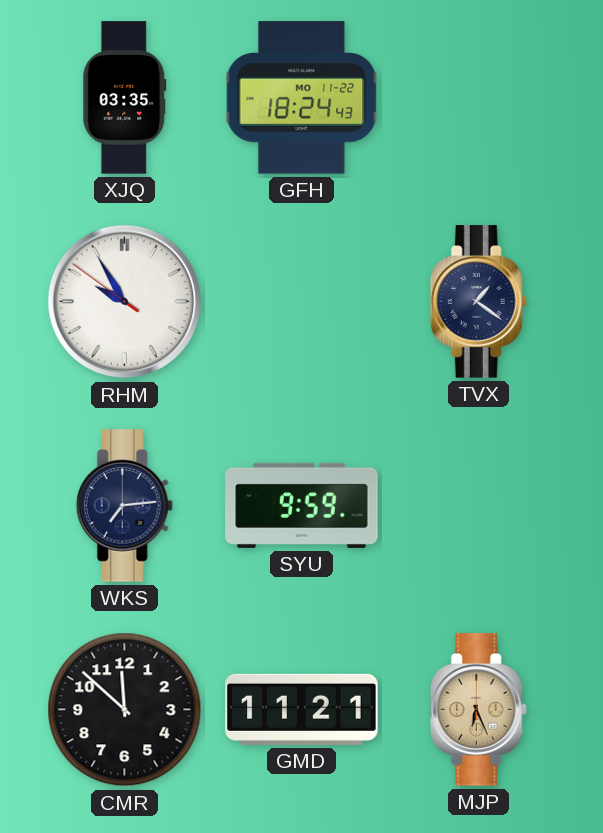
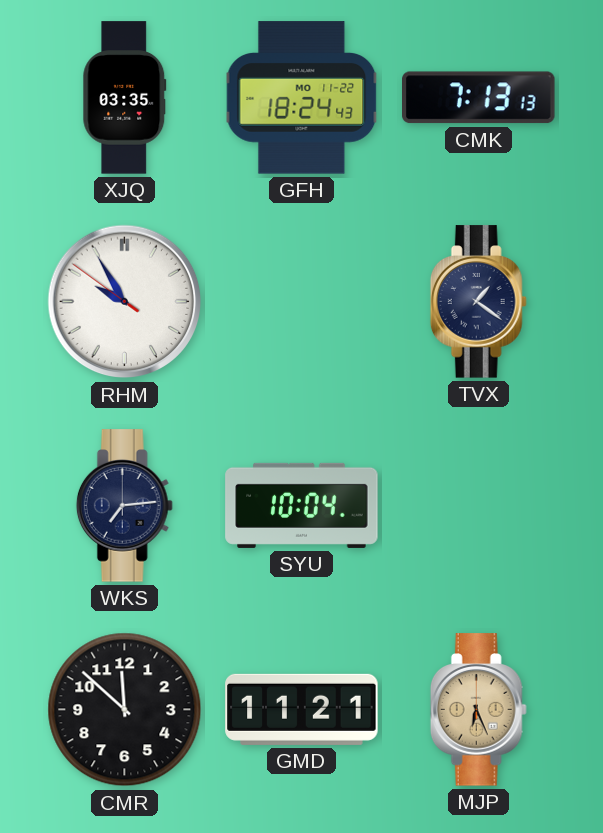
CMK: none -> 7:13 (479, 98)
SYU: 9:59 -> 10:04 (302, 505)
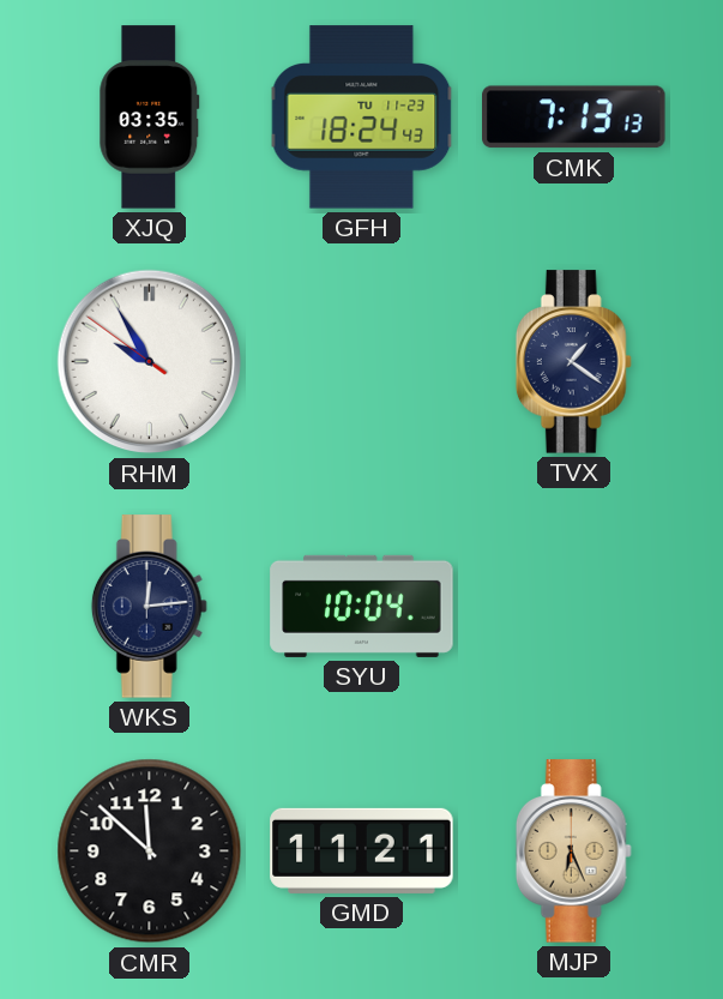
GFH date: MO 11-22 -> TU 11-23 (362, 118)
WKS: 7:14 -> 12:14 (149, 607)
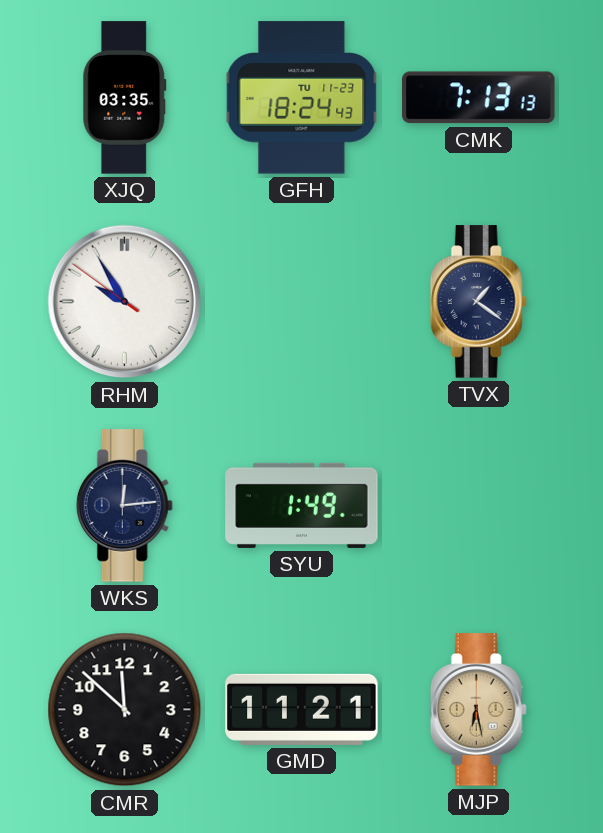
SYU: 10:04 -> 1:49 (302, 505)
MJP: 6:26 -> 6:28 (478, 710)
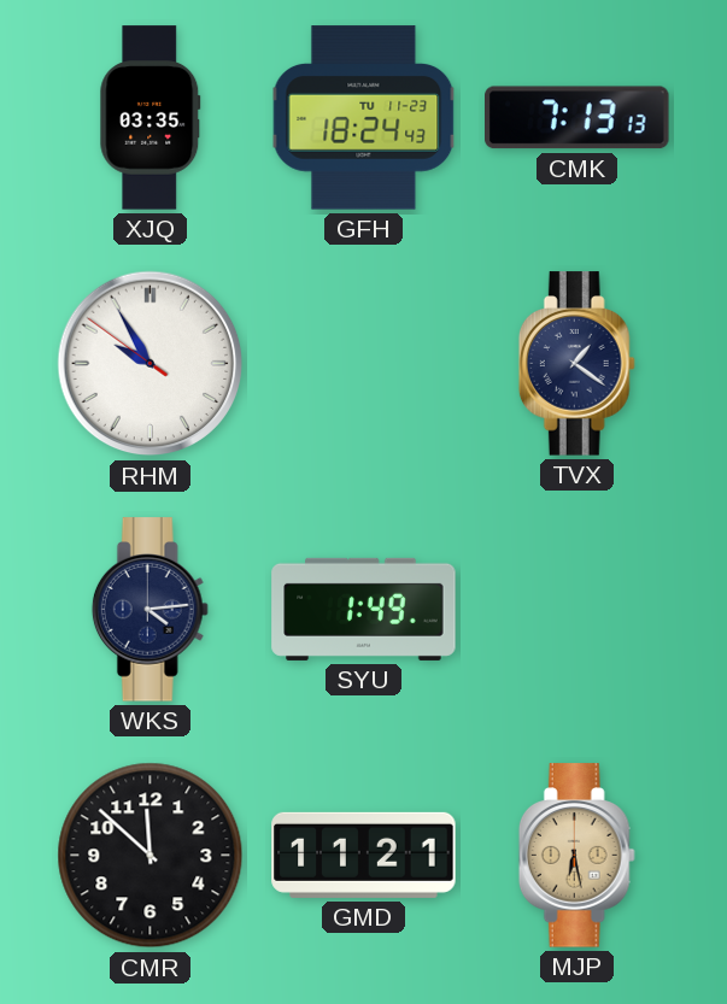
WKS: 12:14 -> 4:14 (149, 610)
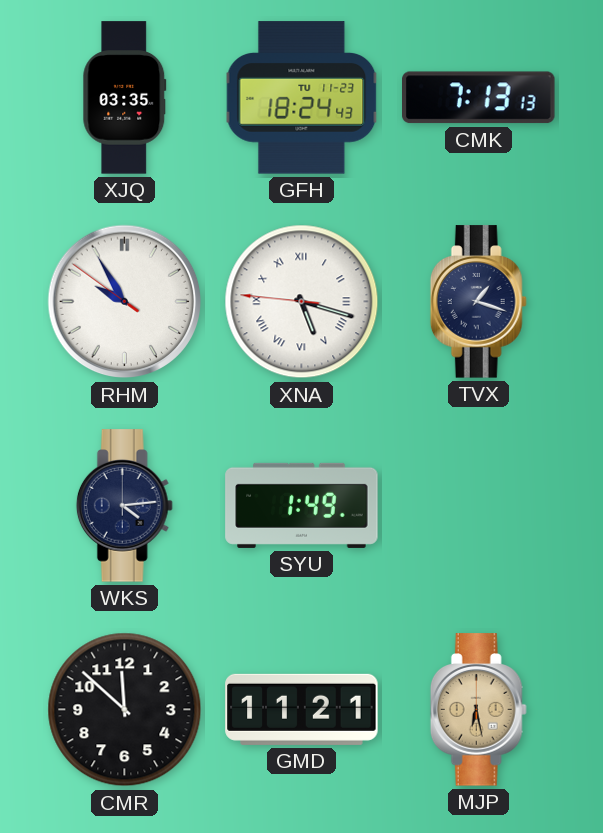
XNA: none -> 5:17 (302, 302)
TVX: 1:21 -> 1:18 (478, 302)
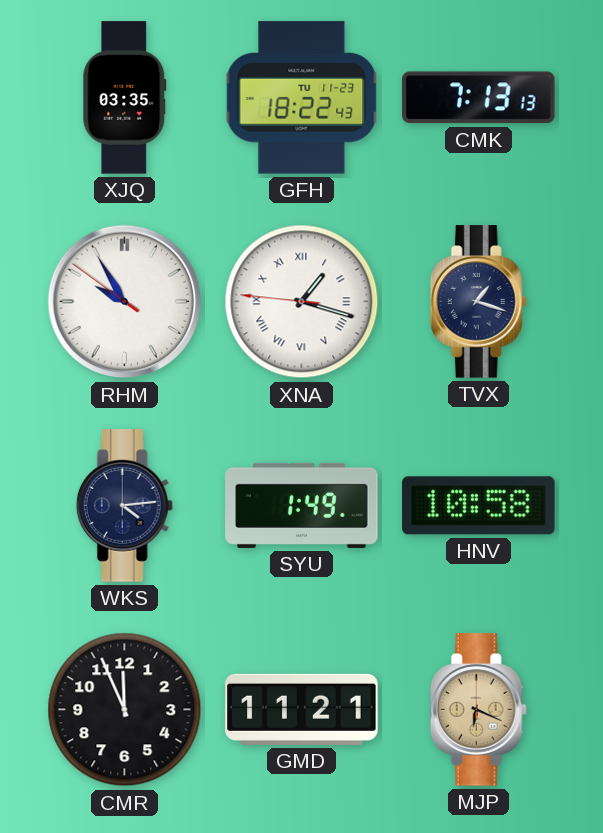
GFH: 18:24 -> 18:22 (302, 98)
XNA: 5:17 -> 1:17 (302, 302)
HNV: none -> 10:58 (479, 506)
CMR: 11:52 -> 11:56 (125, 710)
MJP: 6:28 -> 6:19 (478, 710)
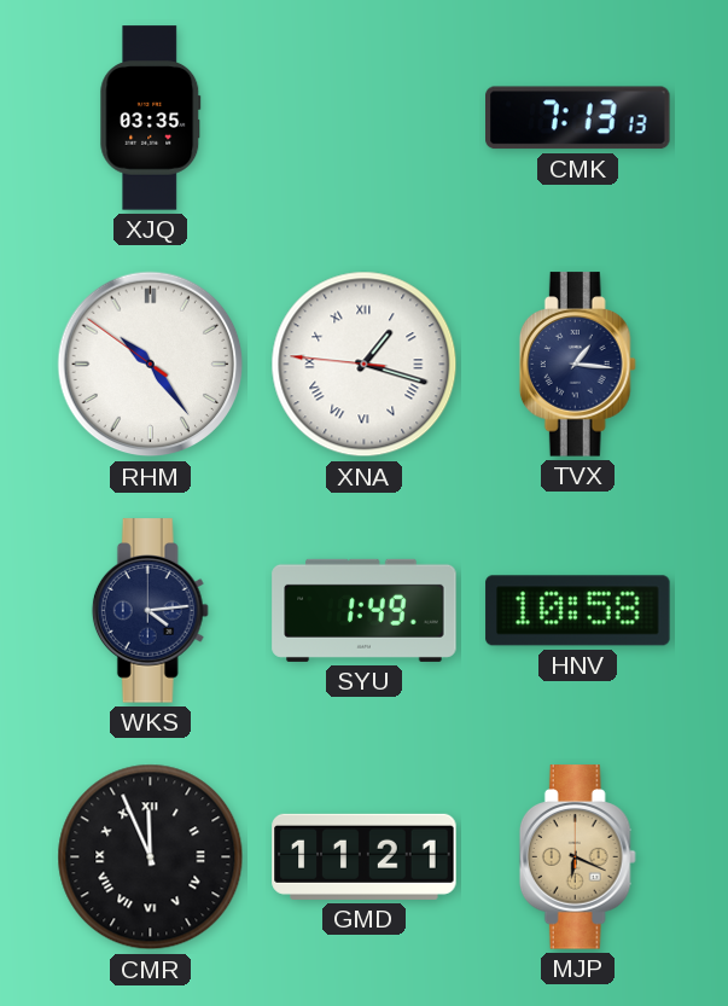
GFH: 18:22 -> none (302, 98)
RHM: 9:54 -> 10:23 (151, 365)
TVX: 1:18 -> 1:16 (577, 365)
CMR numerals: Arabic -> Roman (151, 857)
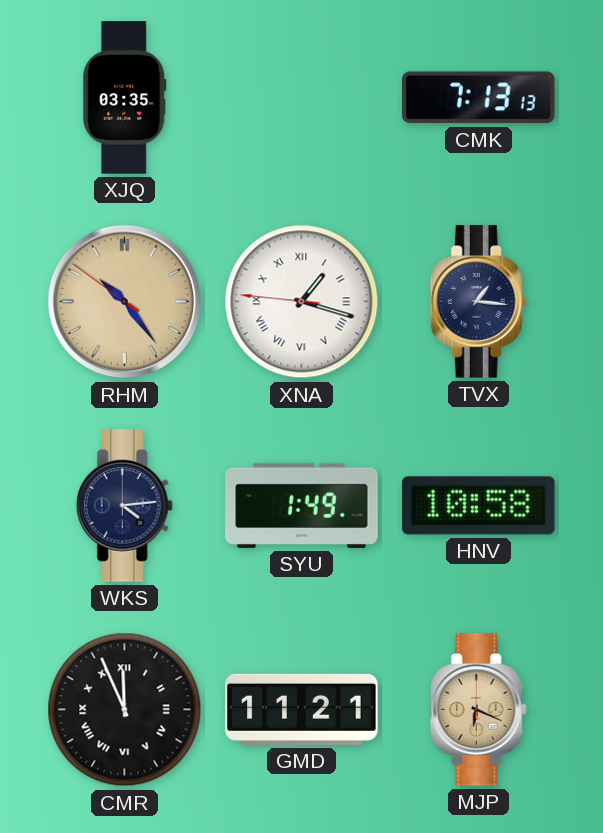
RHM dial: white -> champagne (125, 302)
